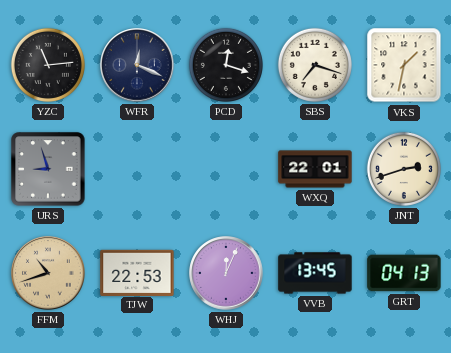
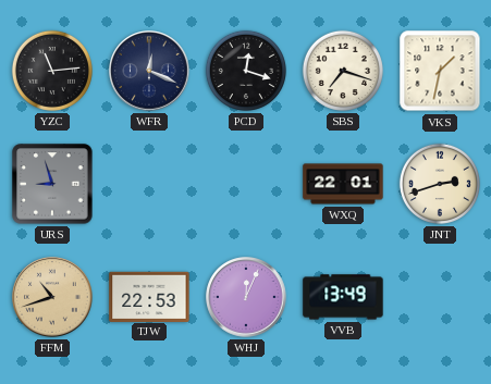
VVB: 13:45 -> 13:49 (343, 297)
GRT: 04:13 -> none (404, 273)
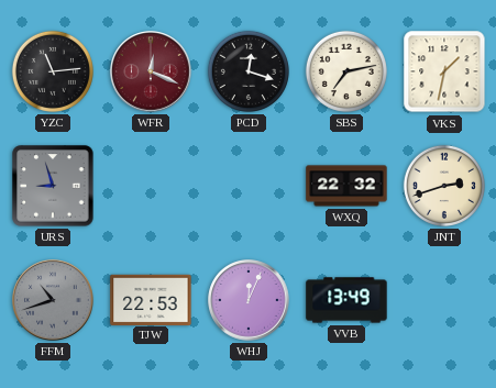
WFR dial: navy -> burgundy (151, 71)
SBS: 7:18 -> 7:13 (346, 71)
WXQ: 22:01 -> 22:32 (346, 186)
FFM dial: champagne -> grey (53, 300)
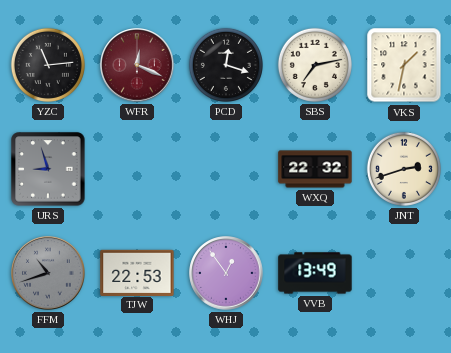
WHJ: 12:04 -> 12:54 (226, 273)
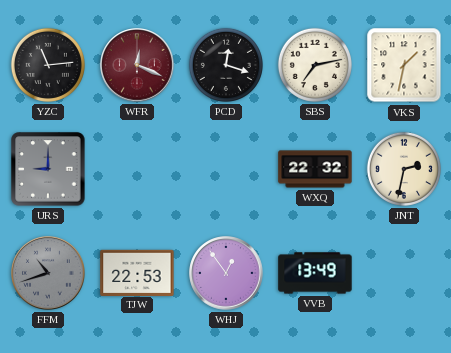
URS: 8:57 -> 9:00 (48, 169)
JNT: 2:42 -> 2:32 (404, 169)
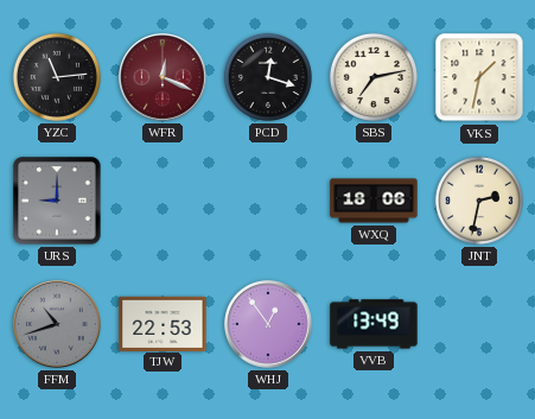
WXQ: 22:32 -> 18:06 (374, 201)
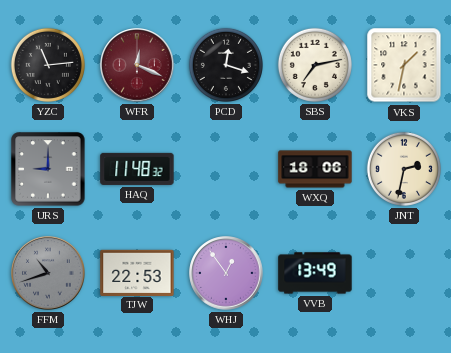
HAQ: none -> 11:48 (137, 169)
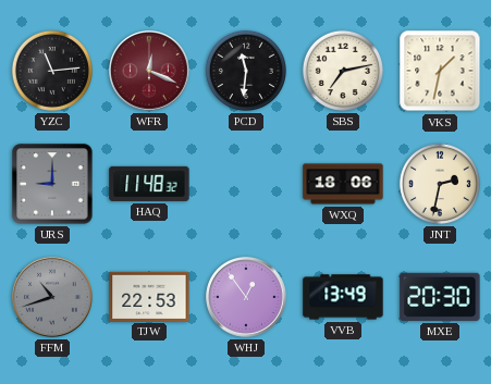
PCD: 12:18 -> 11:31 (246, 71)
MXE: none -> 20:30 (440, 297)
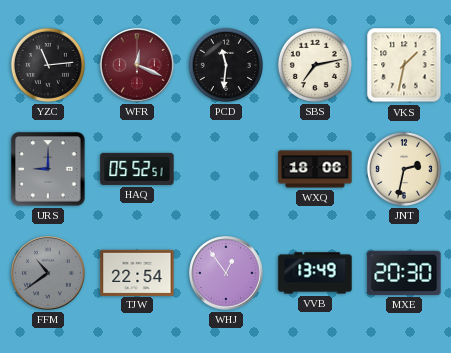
HAQ: 11:48 -> 05:52 (137, 169)
FFM: 10:42 -> 10:39 (48, 273)
TJW: 22:53 -> 22:54 (137, 272)
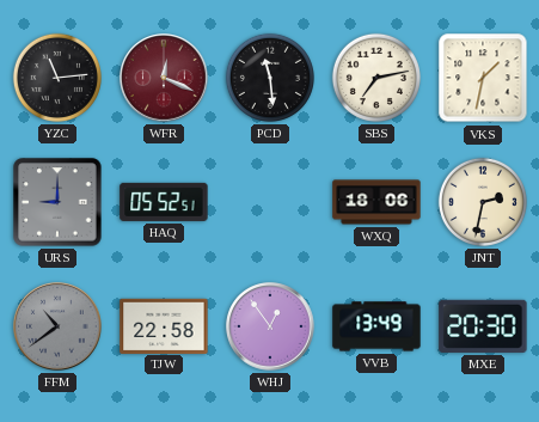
PCD: 11:31 -> 11:29 (270, 78)
TJW: 22:54 -> 22:58 (164, 325)
